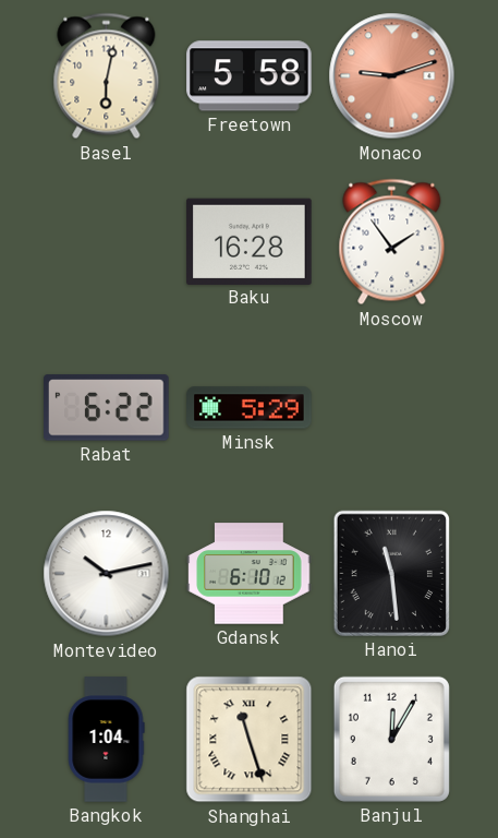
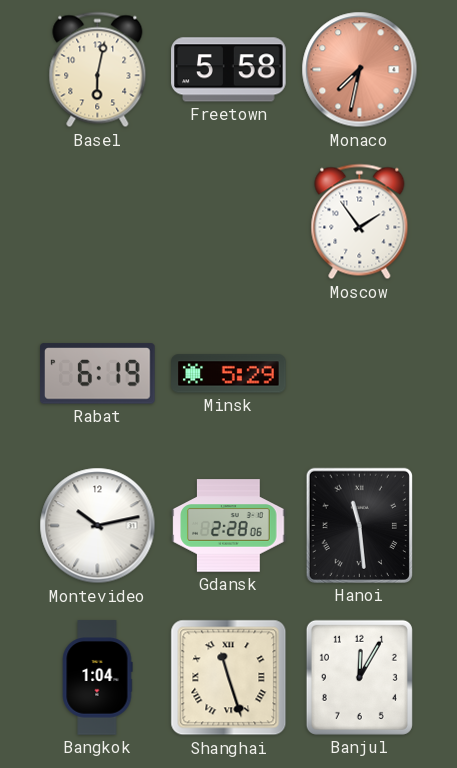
Monaco: 9:12 -> 7:32 (360, 70)
Baku: 16:28 -> none (250, 241)
Rabat: 6:22 -> 6:19 (98, 374)
Gdansk: 6:10 -> 2:28 (229, 526)
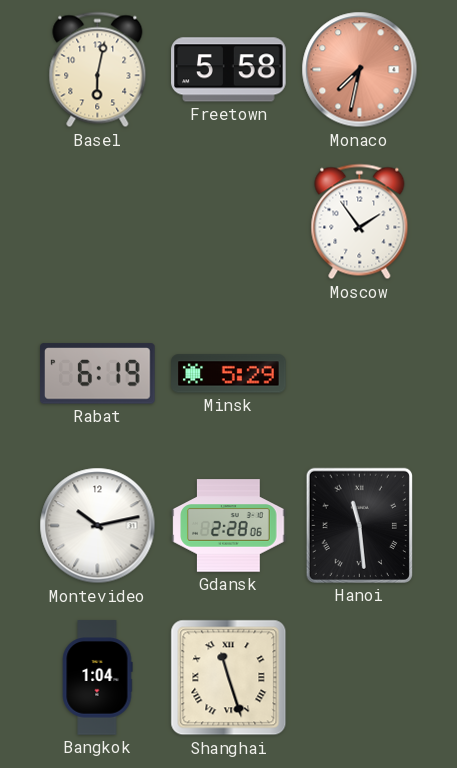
Banjul: 12:05 -> none (359, 677)
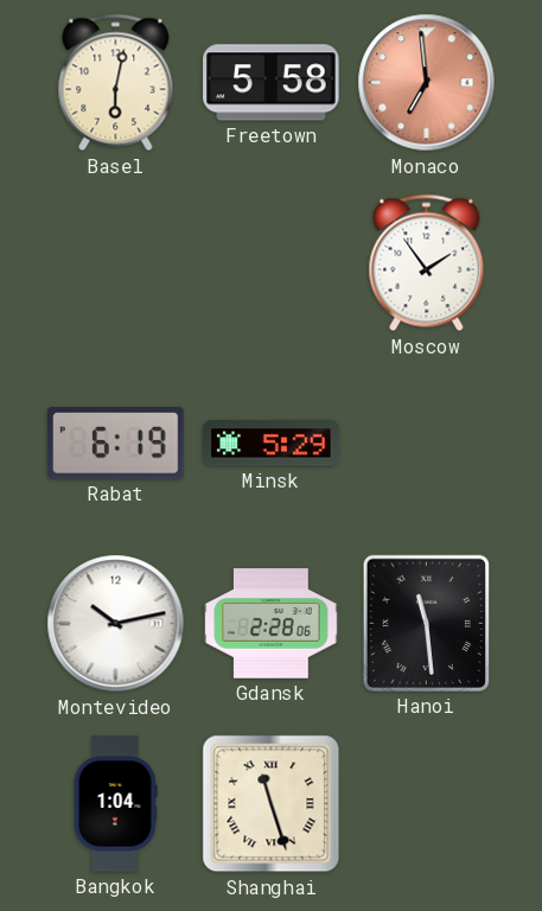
Monaco: 7:32 -> 6:59 (427, 83)
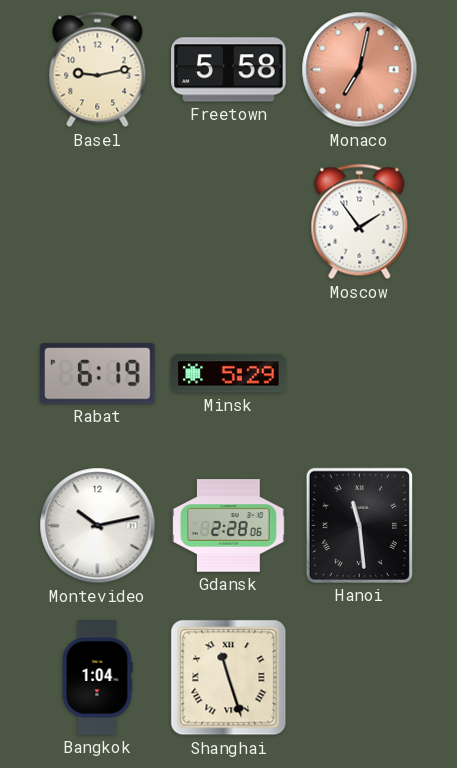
Basel: 6:02 -> 9:13 (98, 70)
Monaco: 6:59 -> 7:02 (360, 70)
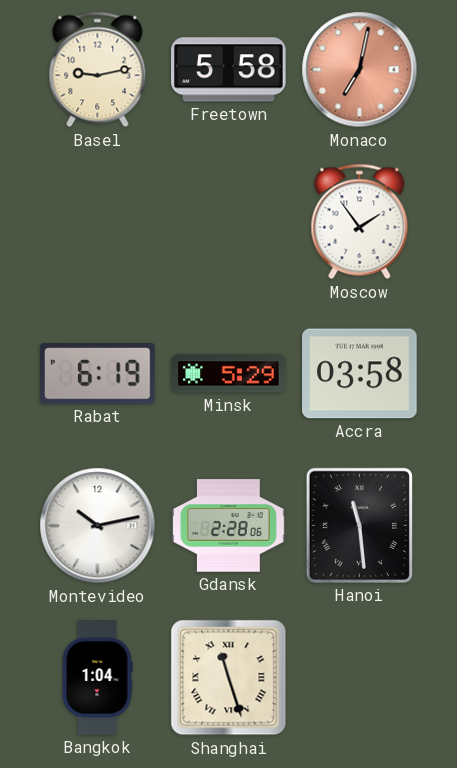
Accra: none -> 03:58 (360, 374)
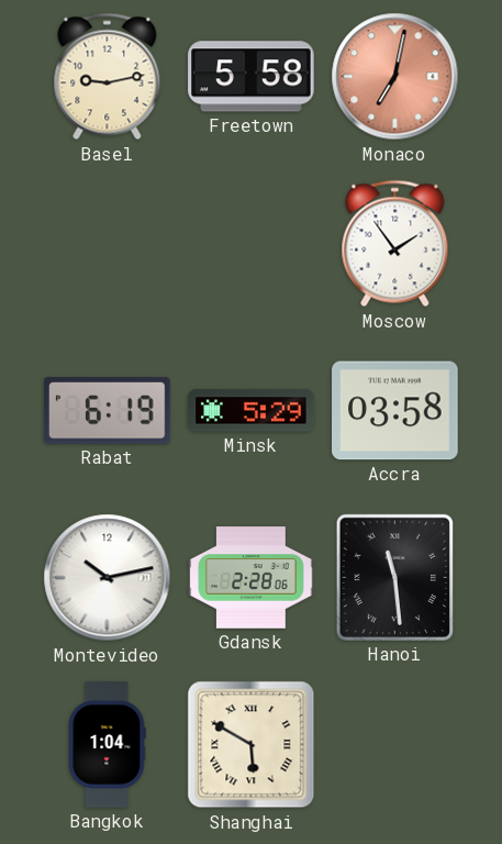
Shanghai: 11:27 -> 5:50 (252, 745)
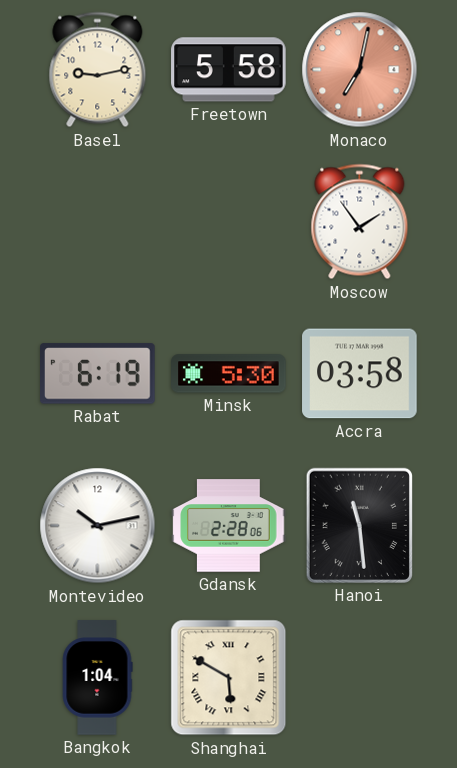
Minsk: 5:29 -> 5:30 (229, 374)
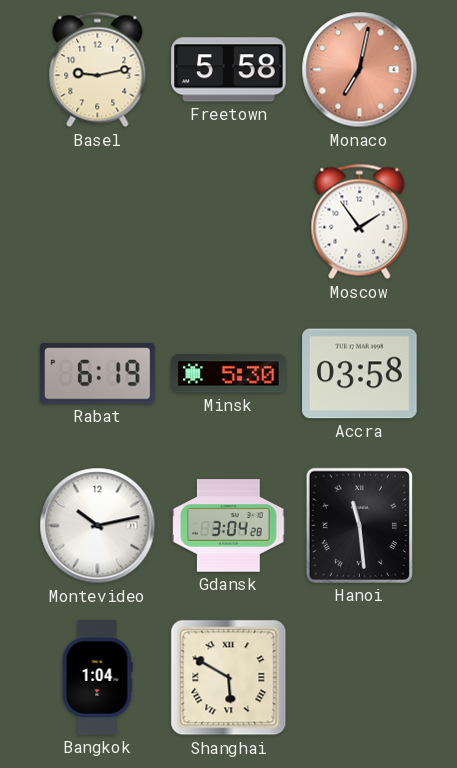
Gdansk: 2:28 -> 3:04 (229, 526)
